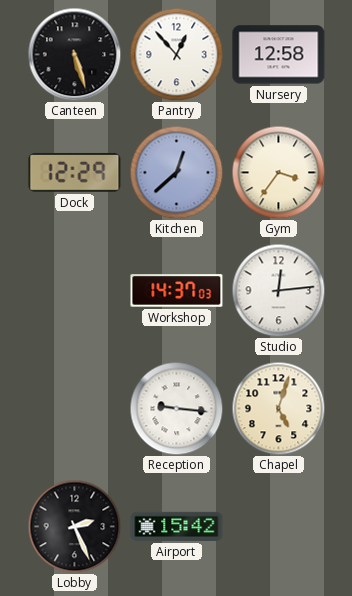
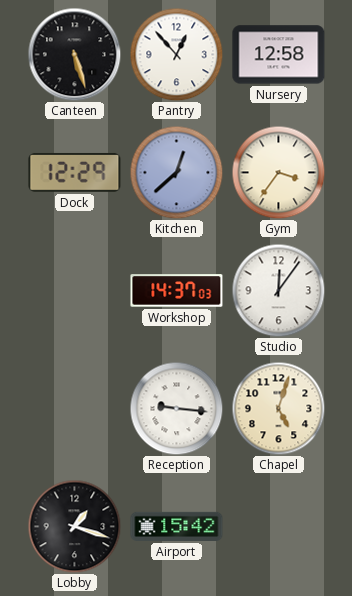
Studio: 12:14 -> 12:06 (278, 290)
Lobby: 2:26 -> 1:18 (74, 526)
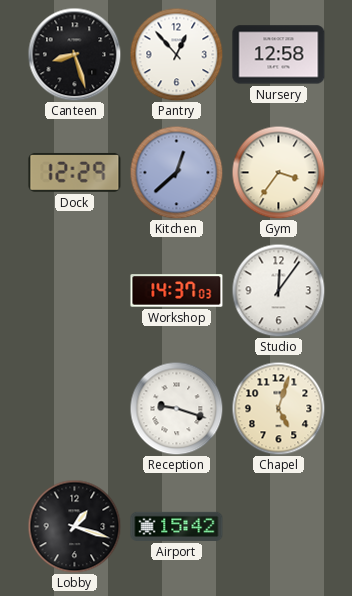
Canteen: 5:27 -> 8:27 (74, 54)
Reception: 9:16 -> 9:18 (176, 408)
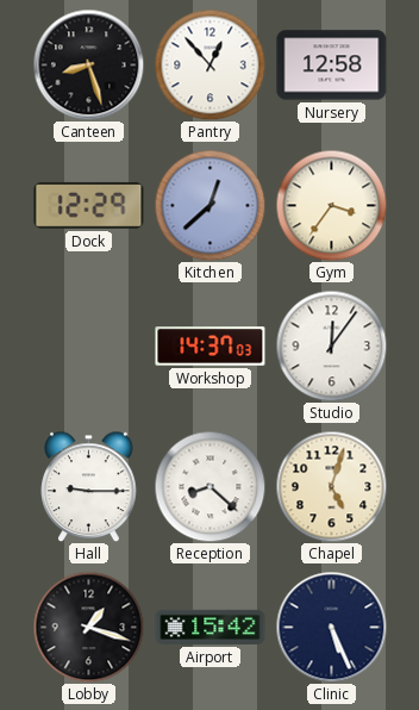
Hall: none -> 9:15 (89, 486)
Reception: 9:18 -> 8:22 (209, 486)
Clinic: none -> 5:26 (331, 627)
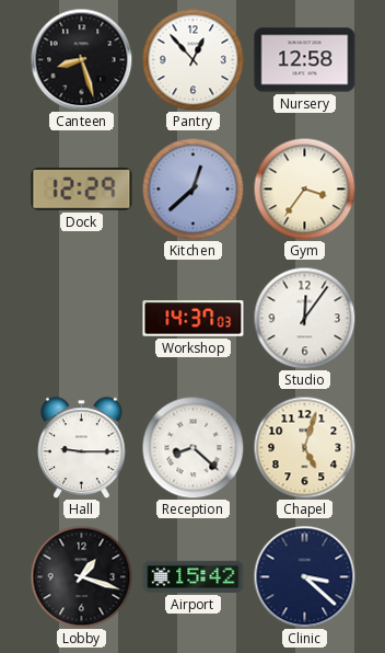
Clinic: 5:26 -> 3:22 (304, 576)
